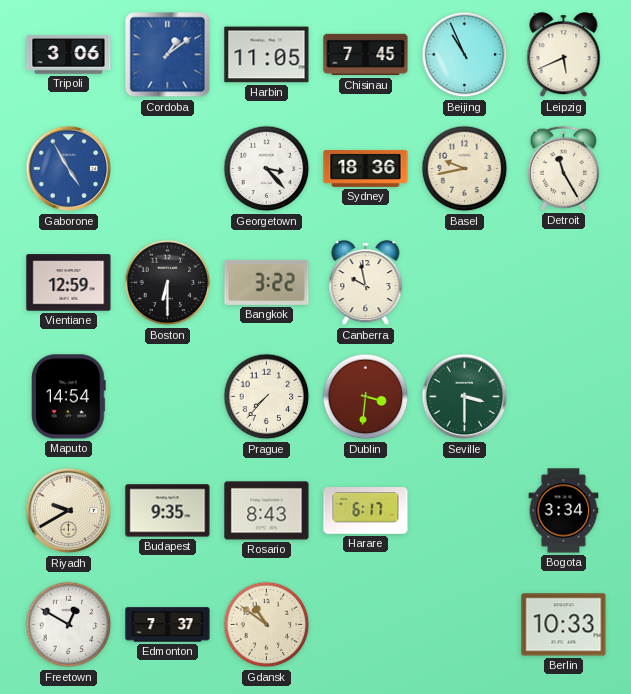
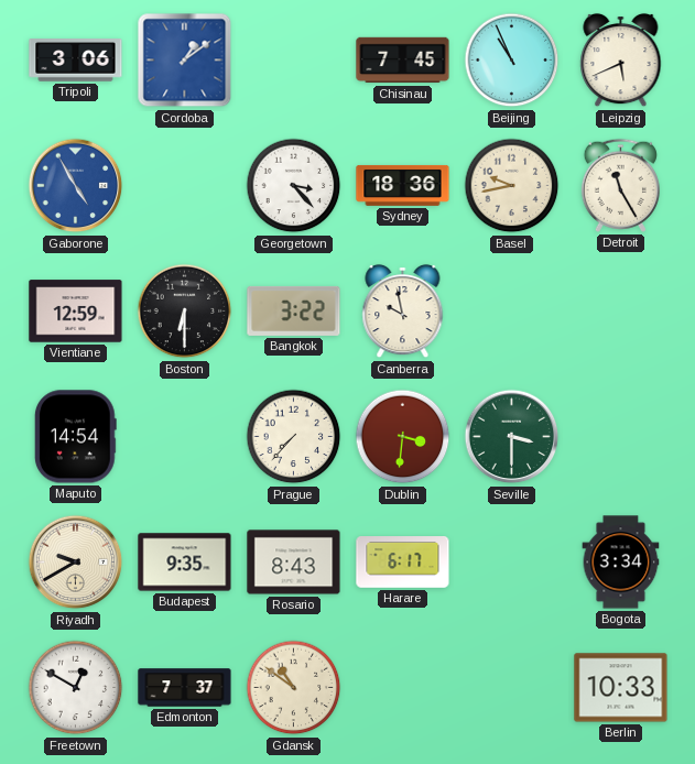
Harbin: 11:05 -> none (267, 55)
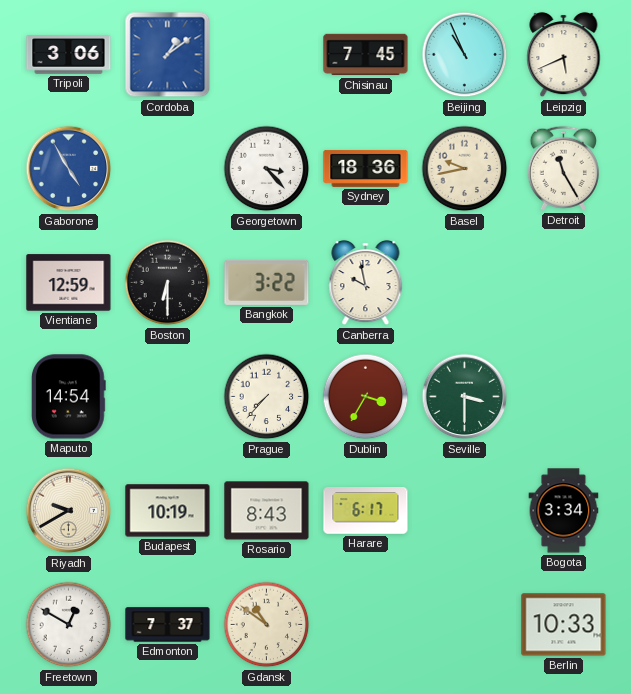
Dublin: 3:31 -> 3:35 (366, 397)
Budapest: 9:35 -> 10:19 (168, 511)
